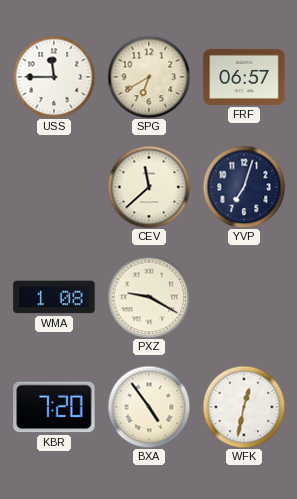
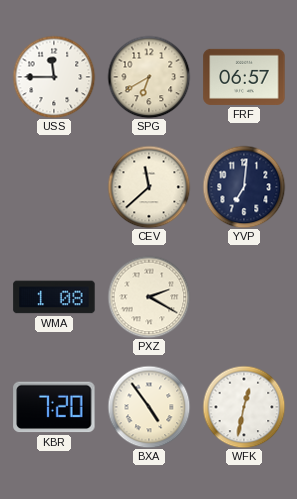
YVP: 7:03 -> 7:01 (244, 187)
PXZ: 9:20 -> 2:20 (149, 297)
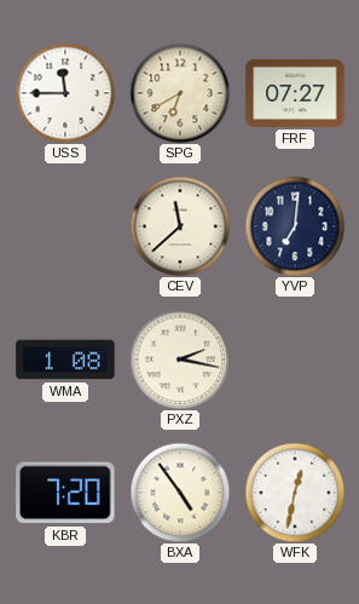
FRF: 06:57 -> 07:27 (295, 93)
PXZ: 2:20 -> 2:17 (180, 359)
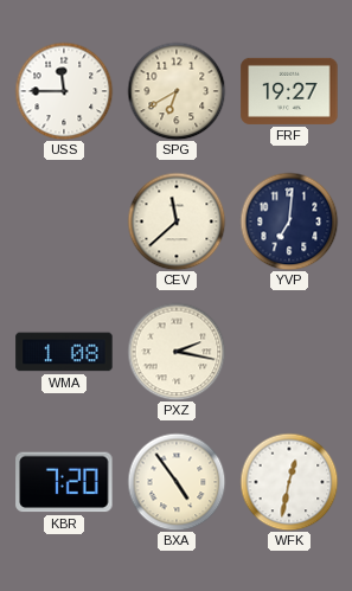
FRF: 07:27 -> 19:27 (289, 91)
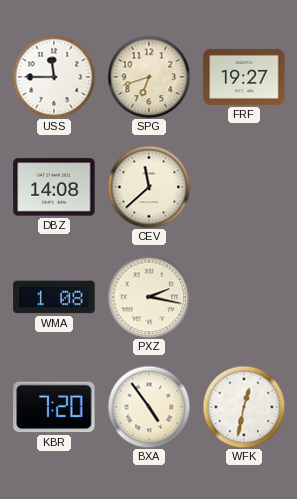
SPG: 6:40 -> 6:42 (149, 77)
DBZ: none -> 14:08 (54, 187)
YVP: 7:01 -> none (289, 221)
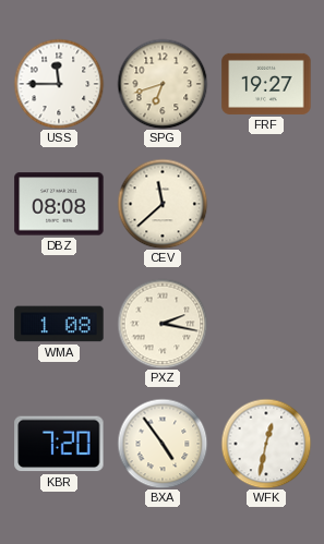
DBZ: 14:08 -> 08:08 (59, 204)
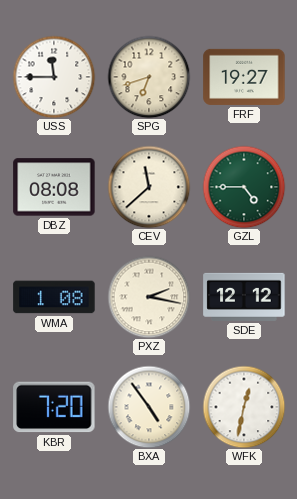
GZL: none -> 4:45 (244, 187)
SDE: none -> 12:12 (244, 297)
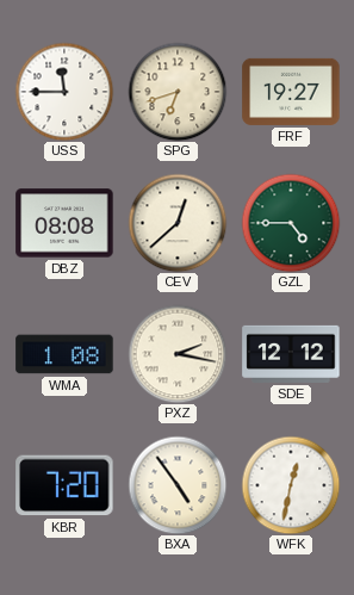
CEV: 11:38 -> 12:38 (178, 223)
